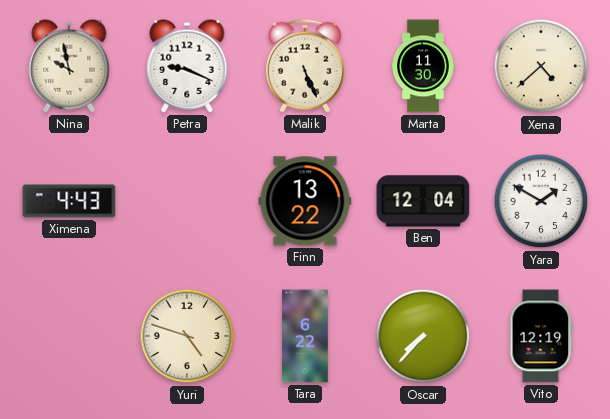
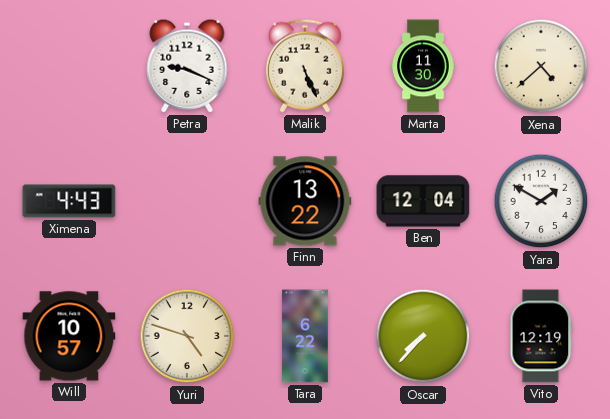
Nina: 9:58 -> none (69, 66)
Will: none -> 10:57 (69, 336)
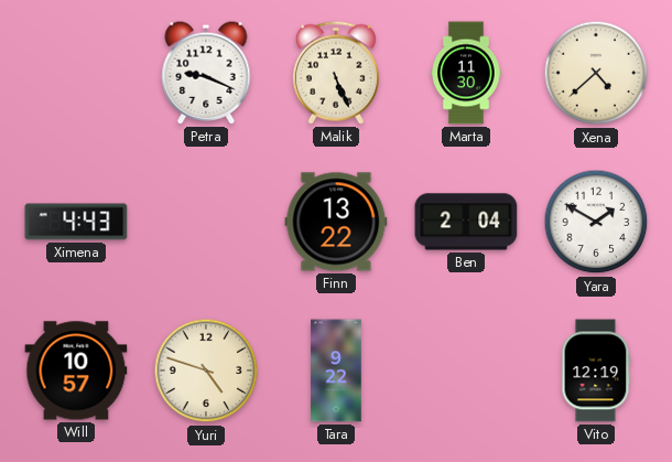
Ben: 12:04 -> 2:04 (466, 222)
Tara: 6:22 -> 9:22 (336, 370)
Oscar: 7:37 -> none (423, 336)
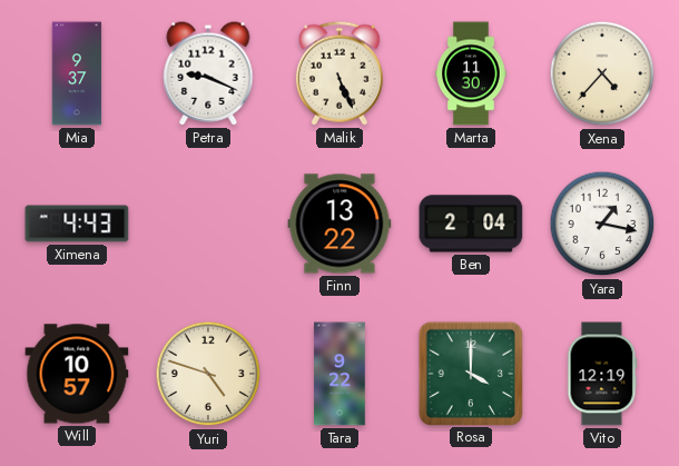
Mia: none -> 9:37 (77, 73)
Xena: 4:38 -> 4:37 (602, 73)
Yara: 1:50 -> 1:17 (602, 224)
Rosa: none -> 4:00 (470, 373)
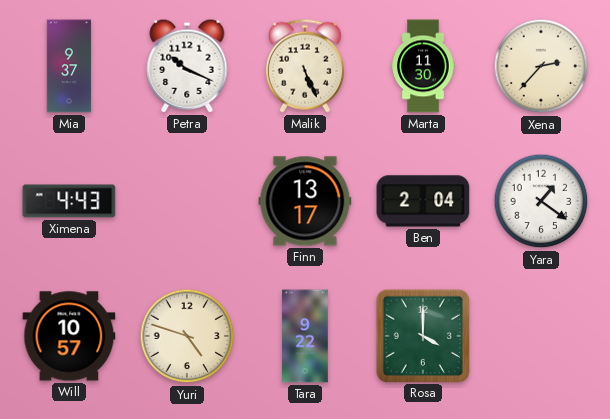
Petra: 9:19 -> 10:19 (187, 66)
Xena: 4:37 -> 2:37 (541, 66)
Finn: 13:22 -> 13:17 (305, 201)
Yara: 1:17 -> 1:21 (541, 201)
Vito: 12:19 -> none (602, 374)
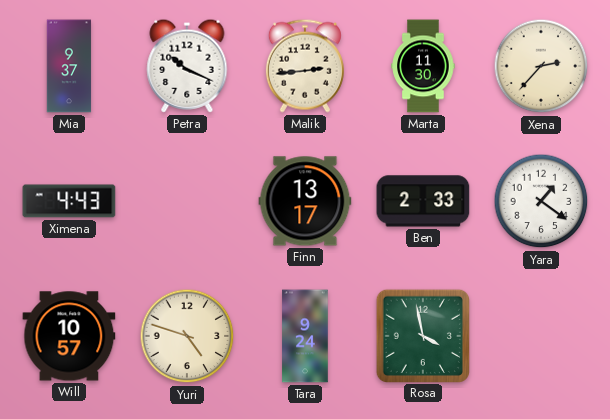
Malik: 5:26 -> 2:44 (305, 66)
Ben: 2:04 -> 2:33 (423, 201)
Tara: 9:22 -> 9:24 (305, 336)
Rosa: 4:00 -> 3:58 (422, 335)
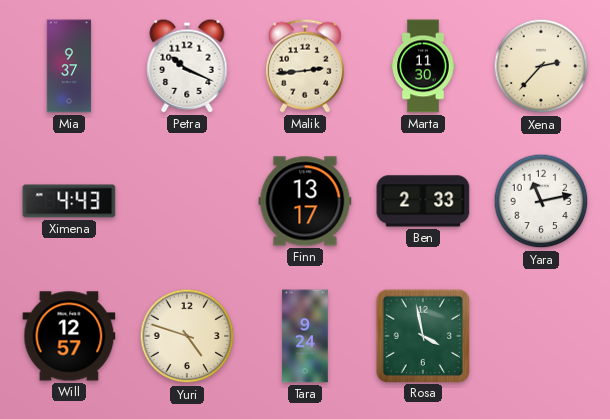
Yara: 1:21 -> 11:13 (541, 201)
Will: 10:57 -> 12:57 (69, 336)
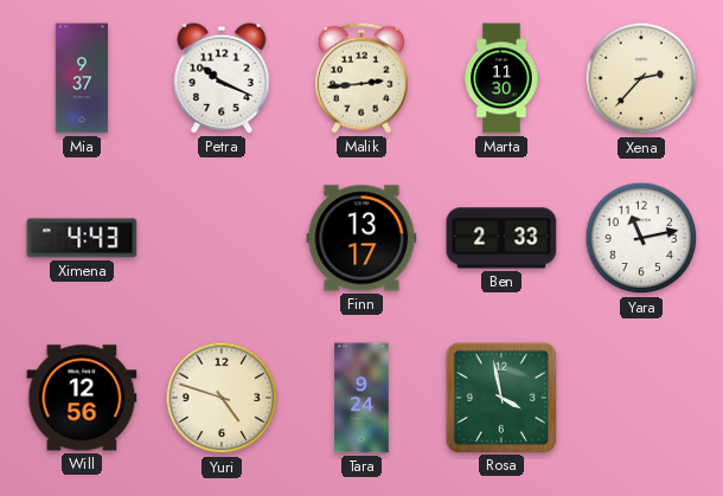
Will: 12:57 -> 12:56 (82, 398)
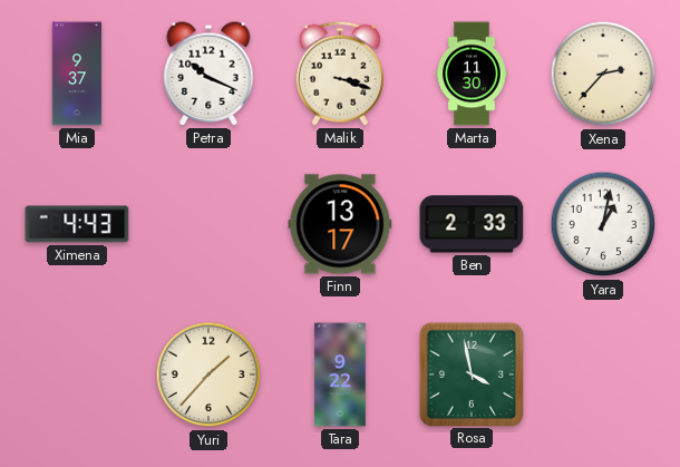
Malik: 2:44 -> 3:18 (340, 74)
Yara: 11:13 -> 1:02 (603, 224)
Will: 12:56 -> none (82, 398)
Yuri: 4:48 -> 1:37 (208, 374)
Tara: 9:24 -> 9:22 (340, 374)
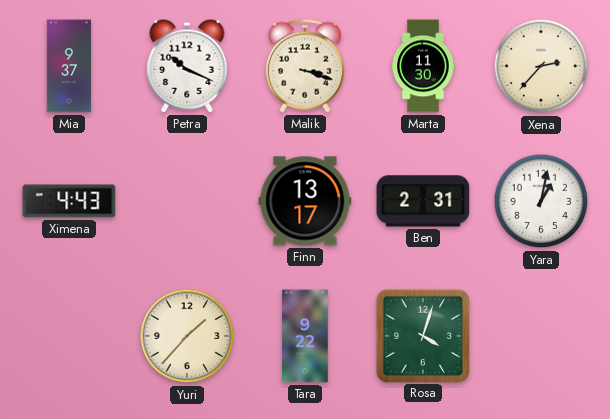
Ben: 2:33 -> 2:31 (423, 201)
Rosa: 3:58 -> 4:03 (422, 335)
